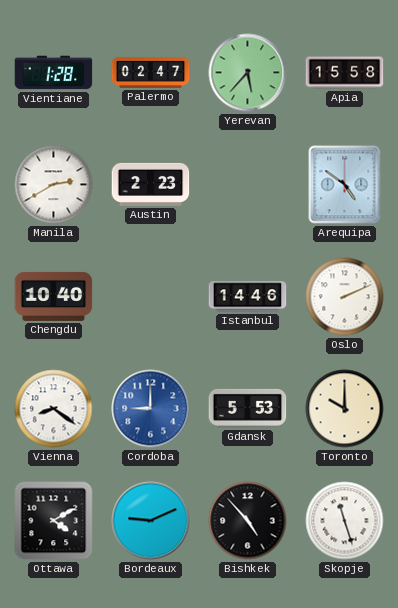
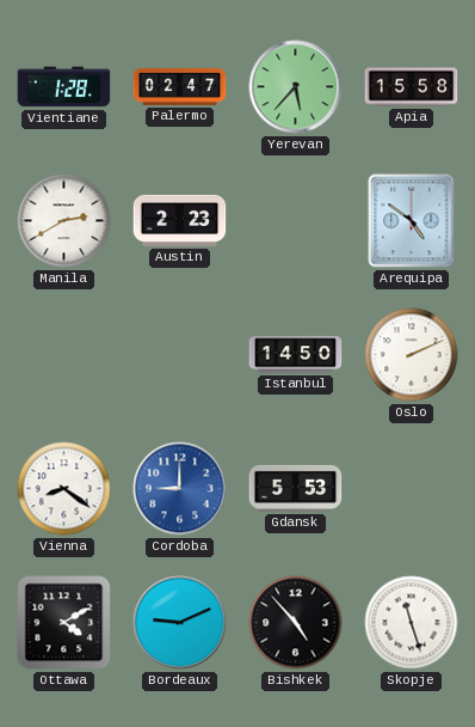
Chengdu: 10:40 -> none (54, 296)
Istanbul: 14:46 -> 14:50 (296, 355)
Toronto: 10:00 -> none (345, 409)
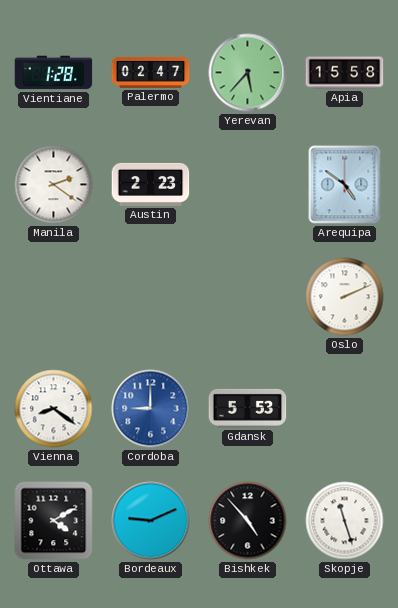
Manila: 2:40 -> 2:21 (54, 185)
Istanbul: 14:50 -> none (296, 355)
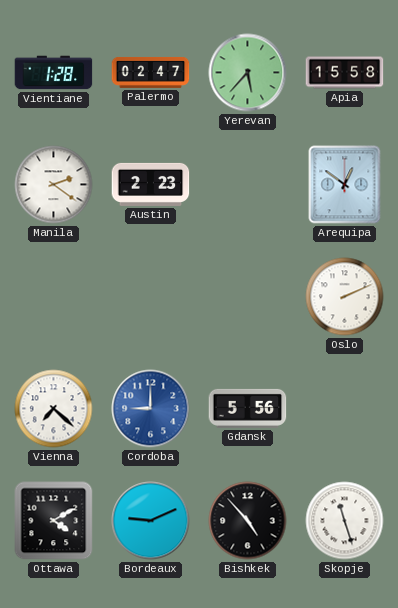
Arequipa: 4:51 -> 12:51 (345, 185)
Vienna: 8:21 -> 7:22 (54, 409)
Gdansk: 5:53 -> 5:56 (248, 408)
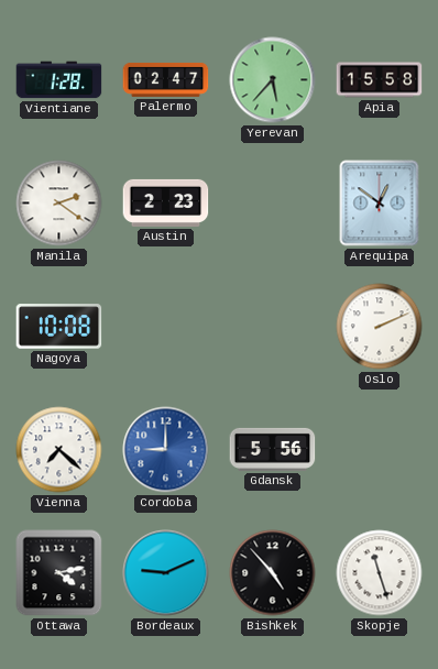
Nagoya: none -> 10:08 (59, 327)
Ottawa: 4:10 -> 4:13 (59, 573)
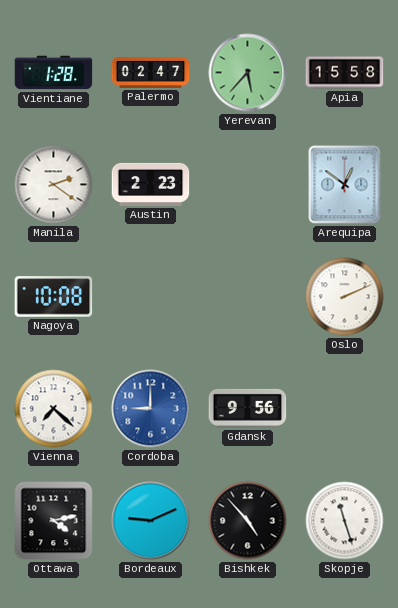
Gdansk: 5:56 -> 9:56 (248, 408)
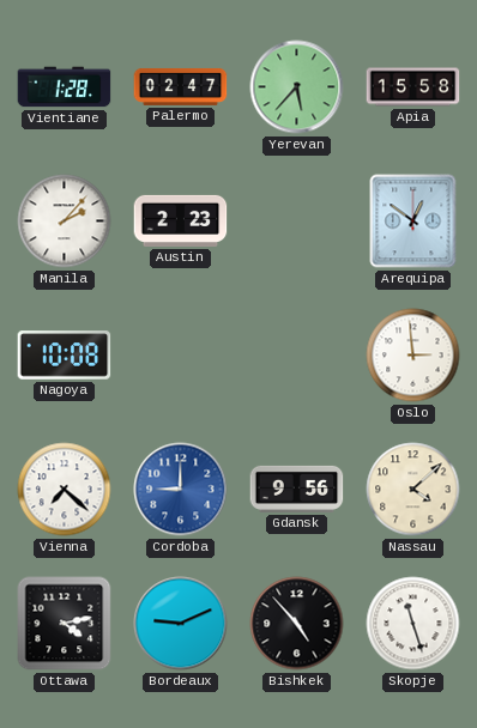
Manila: 2:21 -> 2:07 (65, 222)
Oslo: 2:11 -> 2:59 (413, 356)
Nassau: none -> 4:08 (413, 490)
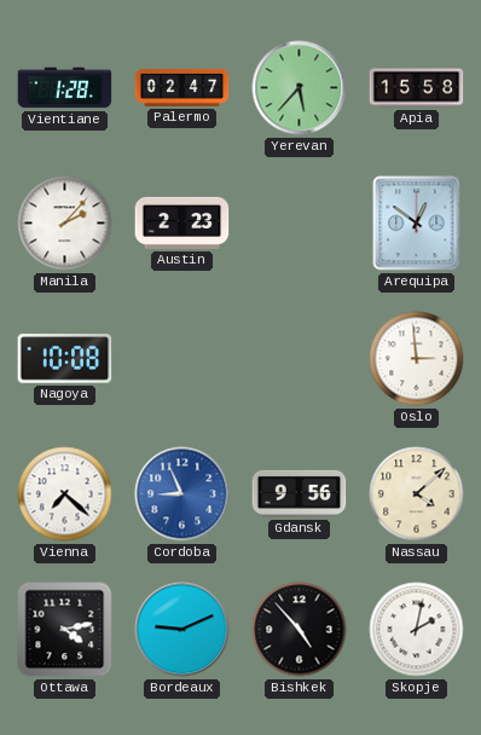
Cordoba: 9:00 -> 8:56 (182, 494)
Skopje: 11:27 -> 2:02 (417, 630)
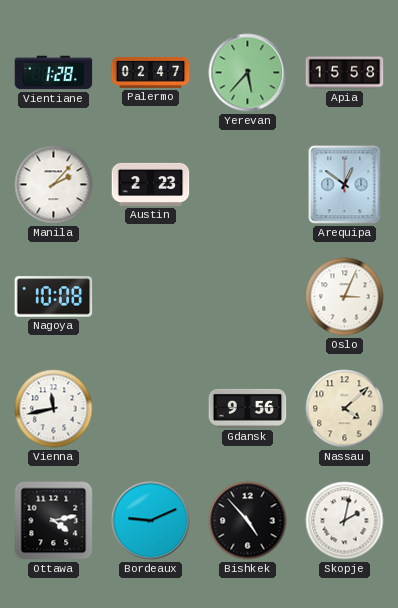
Oslo: 2:59 -> 3:04 (345, 297)
Vienna: 7:22 -> 11:43 (54, 409)
Cordoba: 8:56 -> none (182, 494)
